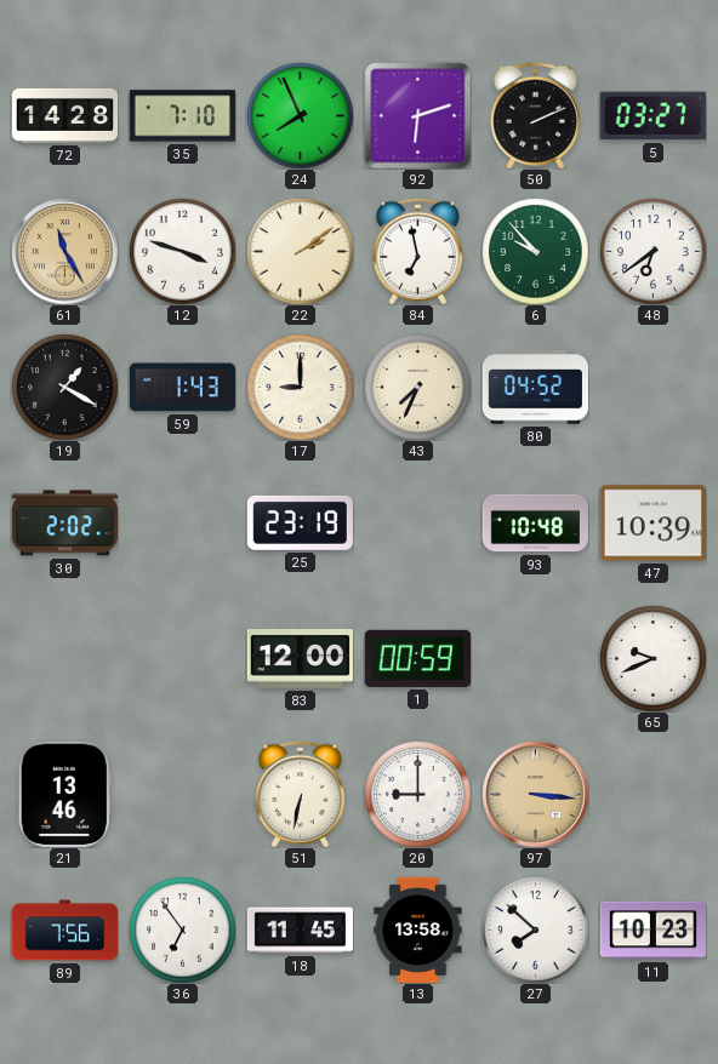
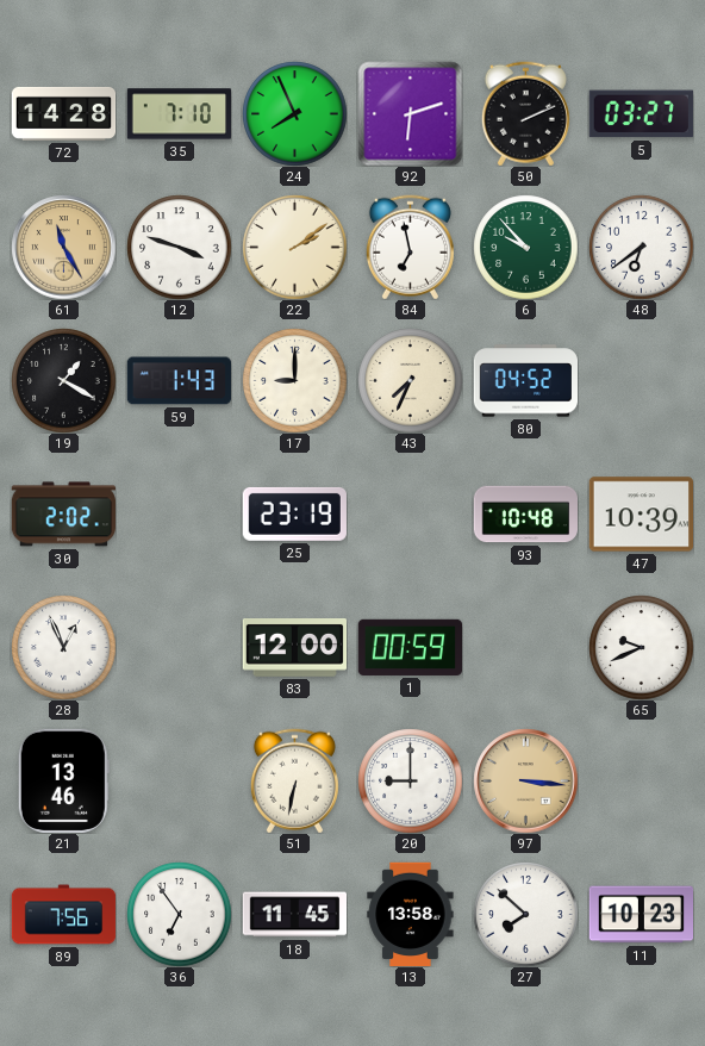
28: none -> 12:56 (63, 647)
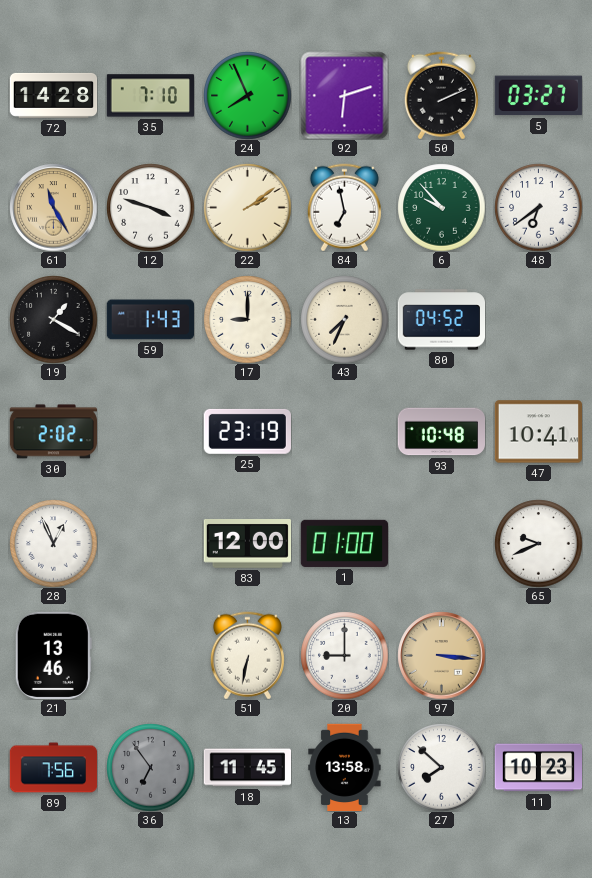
47: 10:39 -> 10:41 (538, 432)
1: 00:59 -> 01:00 (344, 543)
36 dial: white -> grey (150, 767)
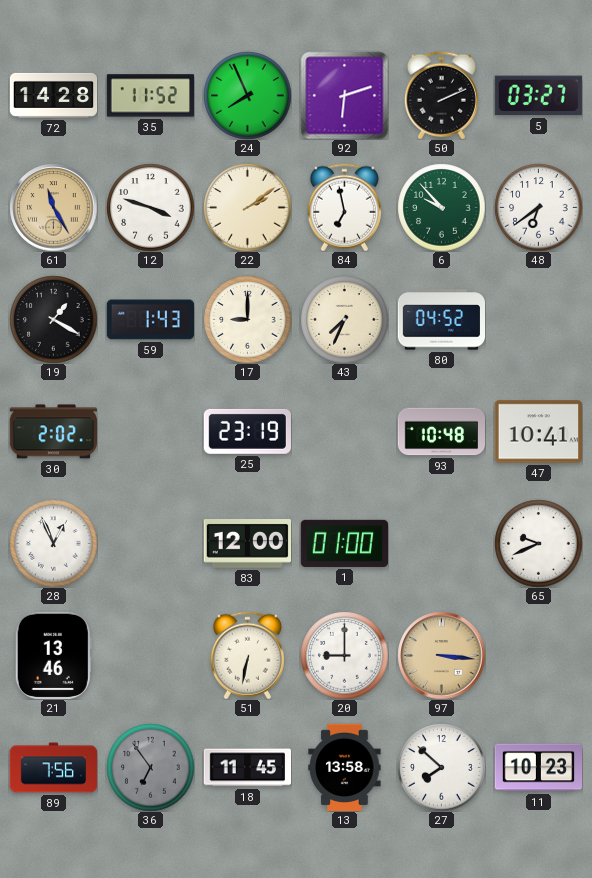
35: 7:10 -> 11:52 (150, 96)
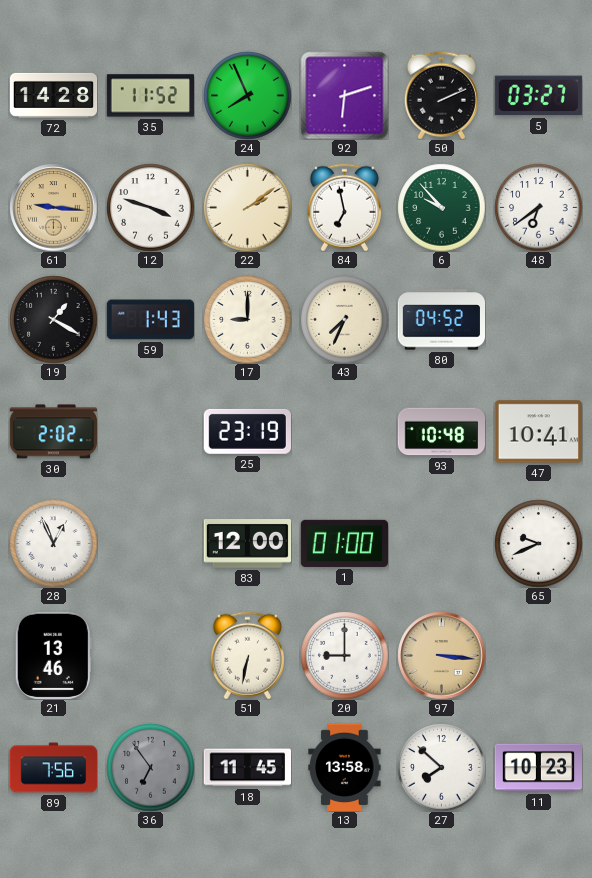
61: 11:25 -> 9:16 (53, 207)
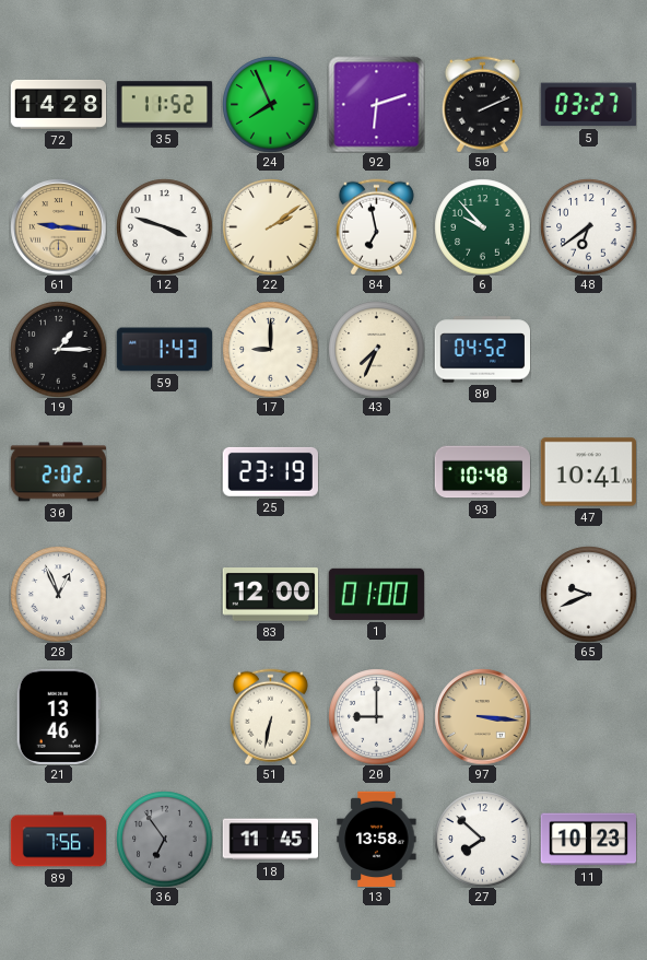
19: 1:20 -> 1:15 (58, 349)
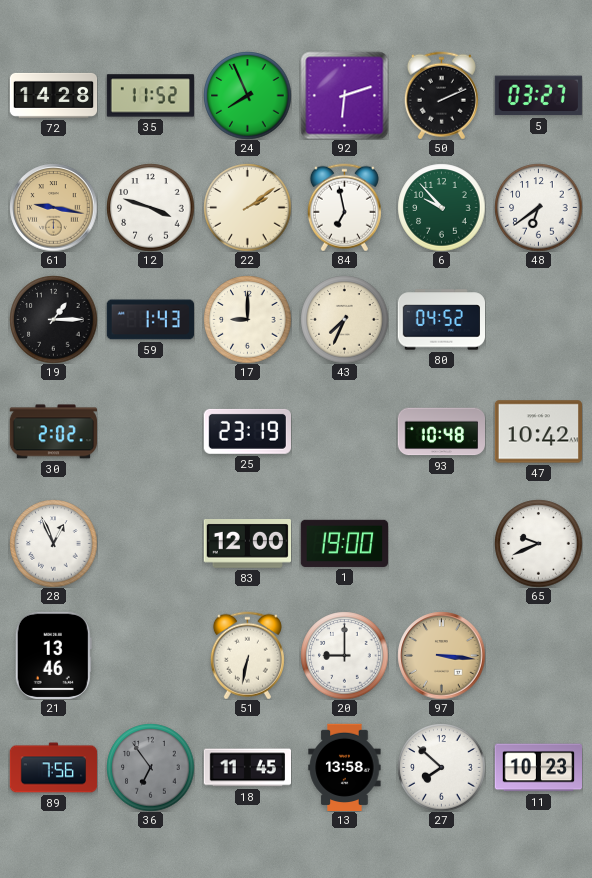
61: 9:16 -> 9:17 (53, 207)
47: 10:41 -> 10:42 (538, 432)
1: 01:00 -> 19:00 (344, 543)
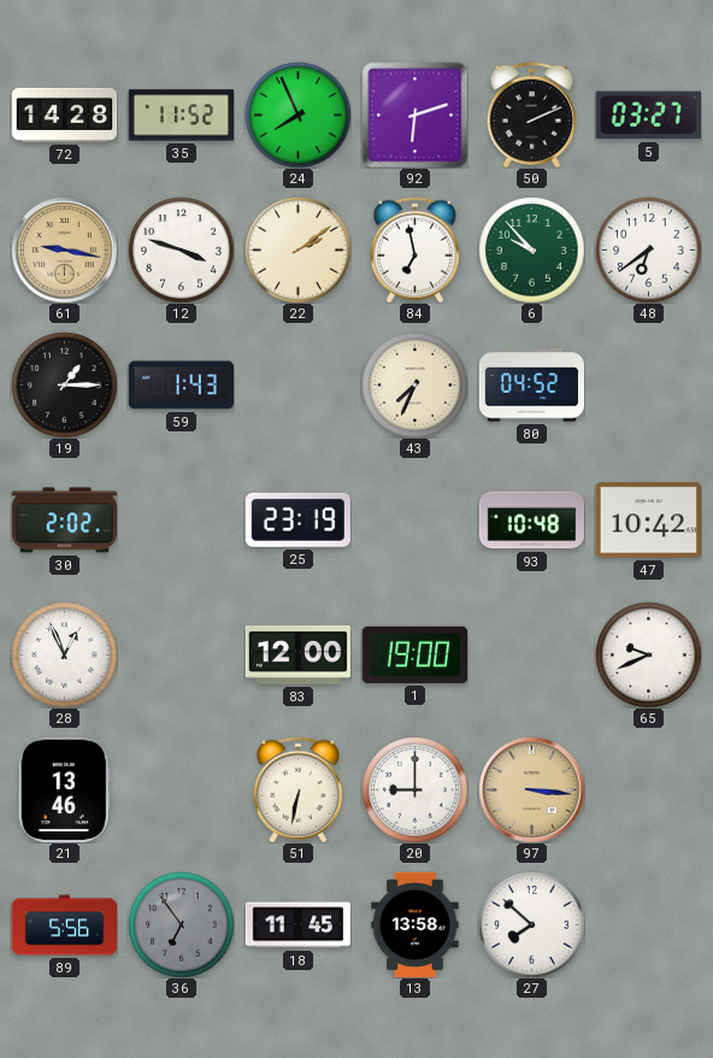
17: 9:00 -> none (247, 319)
89: 7:56 -> 5:56 (64, 925)
11: 10:23 -> none (538, 768)
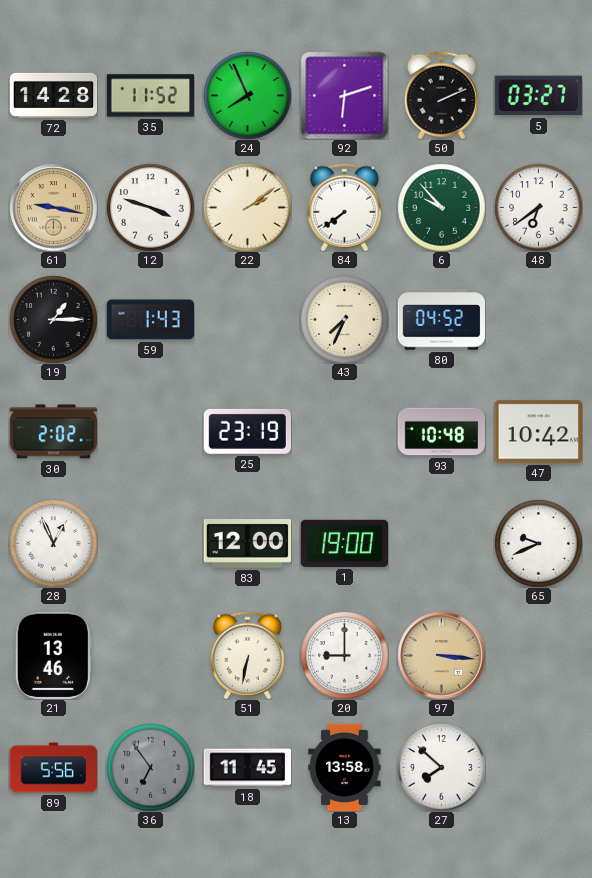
84: 6:58 -> 7:39 (344, 207)
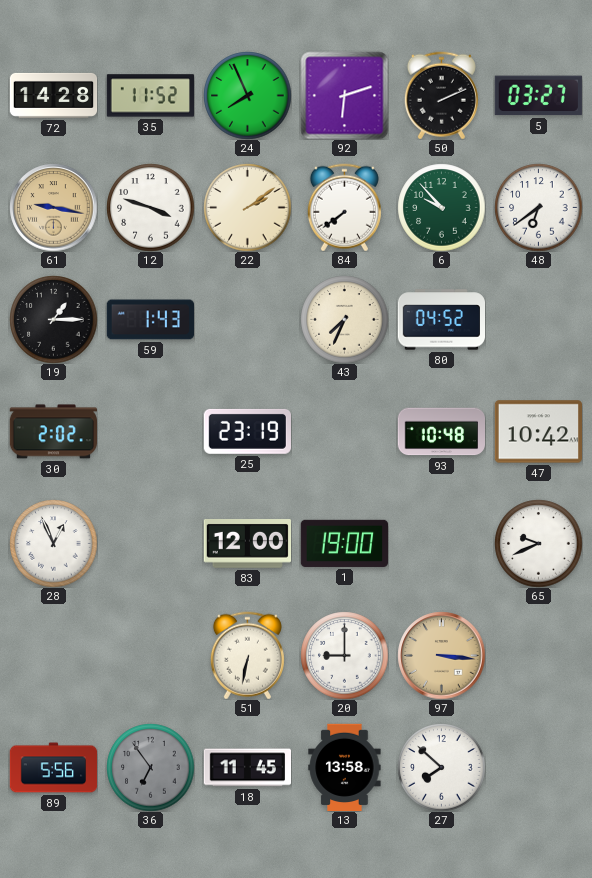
21: 13:46 -> none (53, 655)
